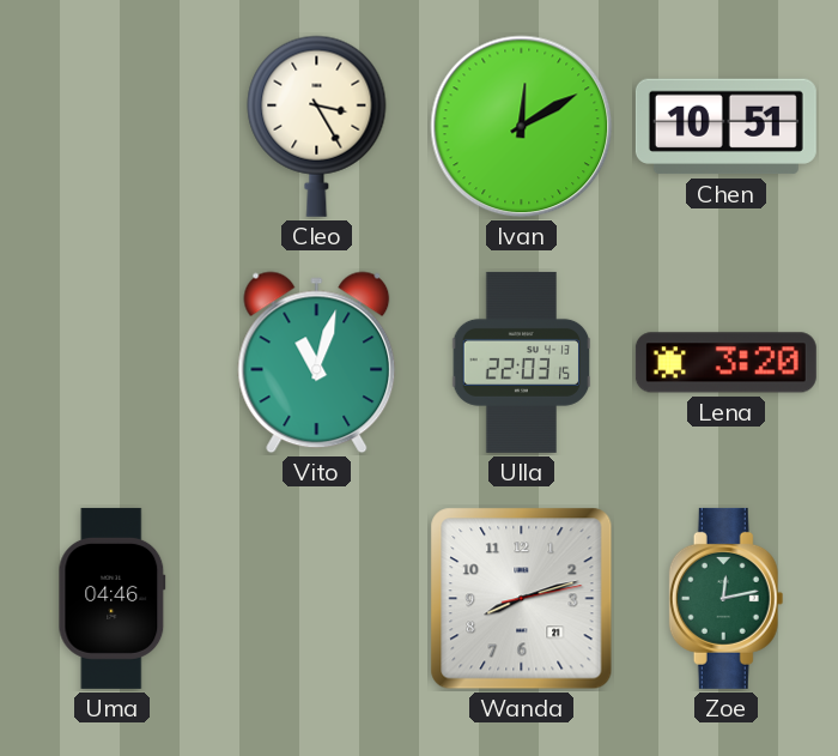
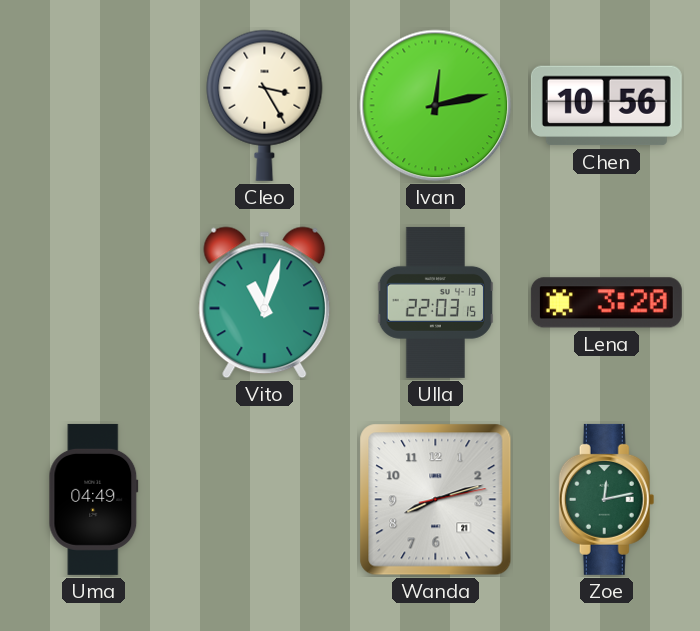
Ivan: 12:10 -> 12:13 (436, 106)
Chen: 10:51 -> 10:56 (606, 106)
Uma: 04:46 -> 04:49 (94, 499)
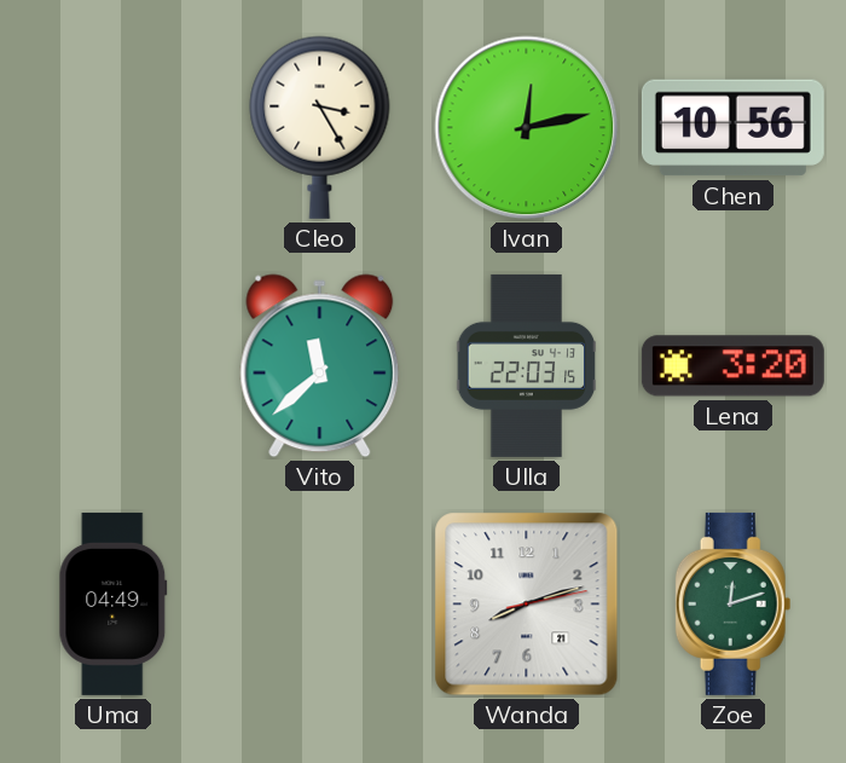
Vito: 11:03 -> 11:38 (320, 366)
Zoe: 12:13 -> 12:12 (734, 603)
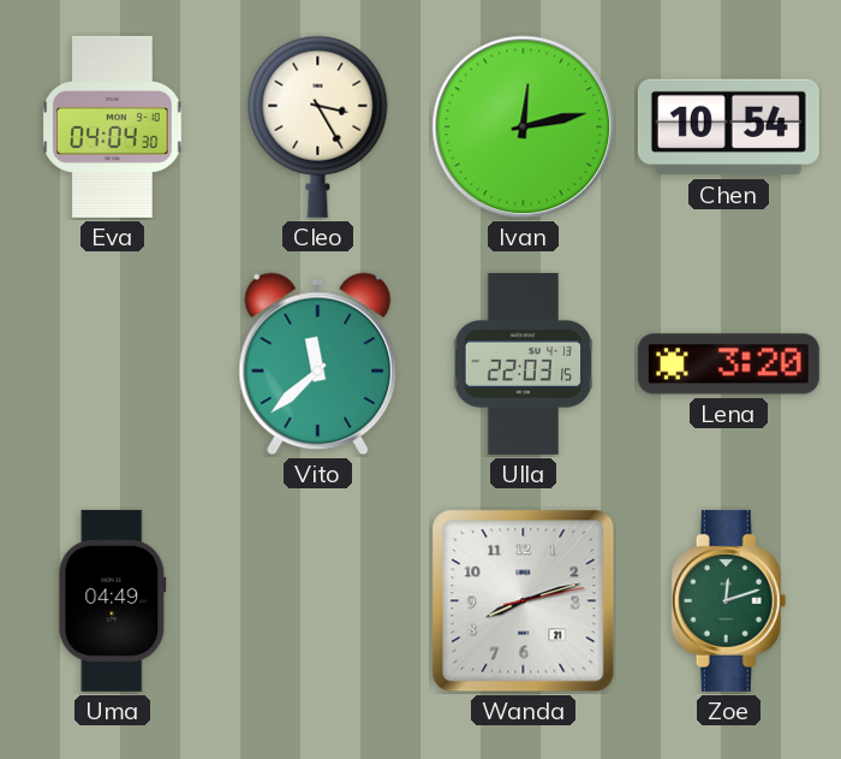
Eva: none -> 04:04 (113, 126)
Chen: 10:56 -> 10:54 (728, 128)
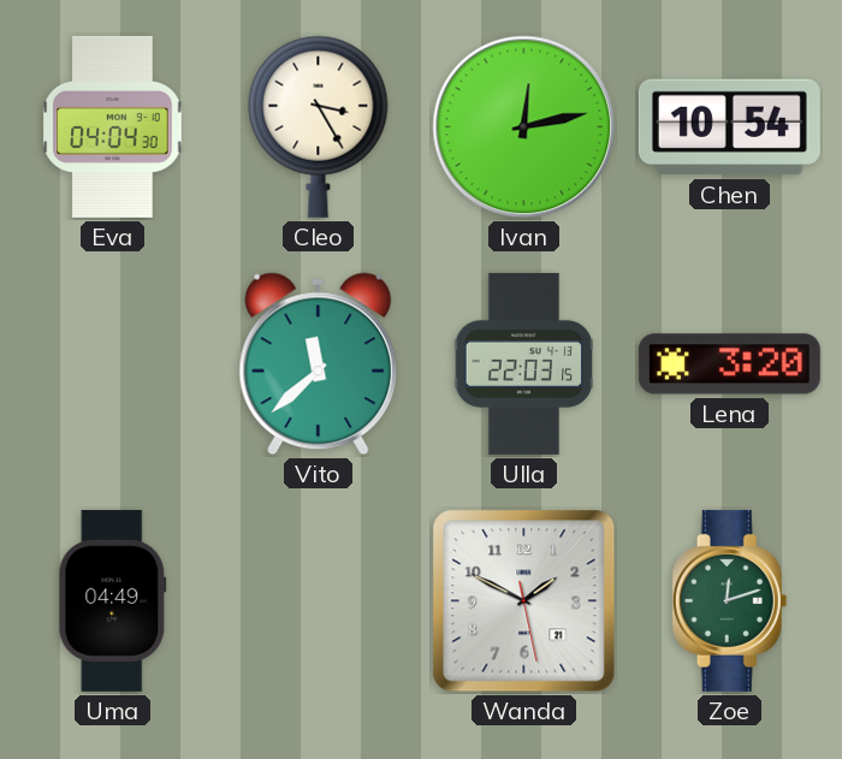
Wanda: 8:12 -> 1:49 (524, 601)
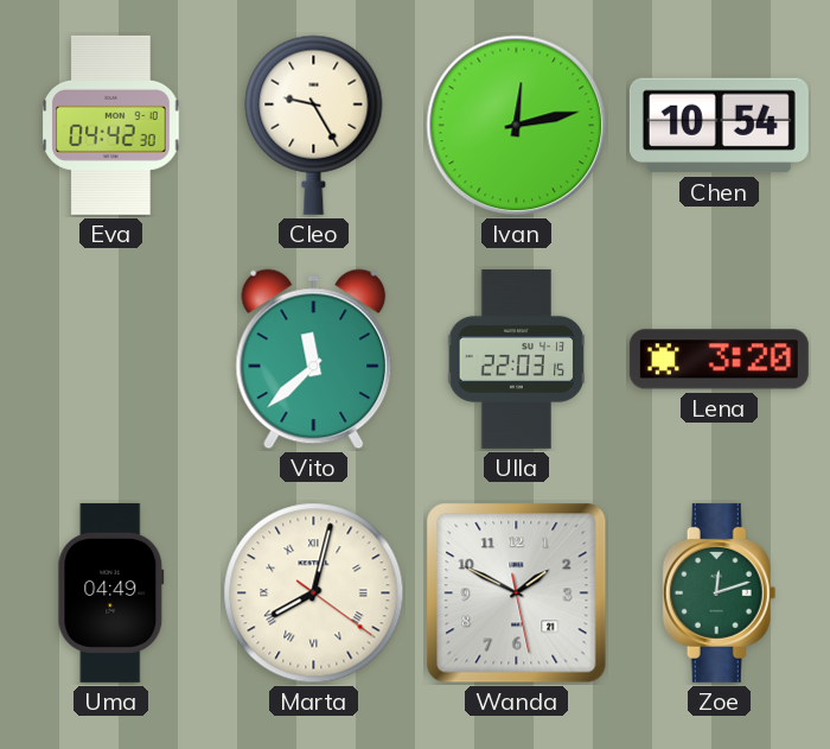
Eva: 04:04 -> 04:42 (111, 125)
Cleo: 3:25 -> 9:25 (314, 125)
Marta: none -> 8:02 (314, 594)
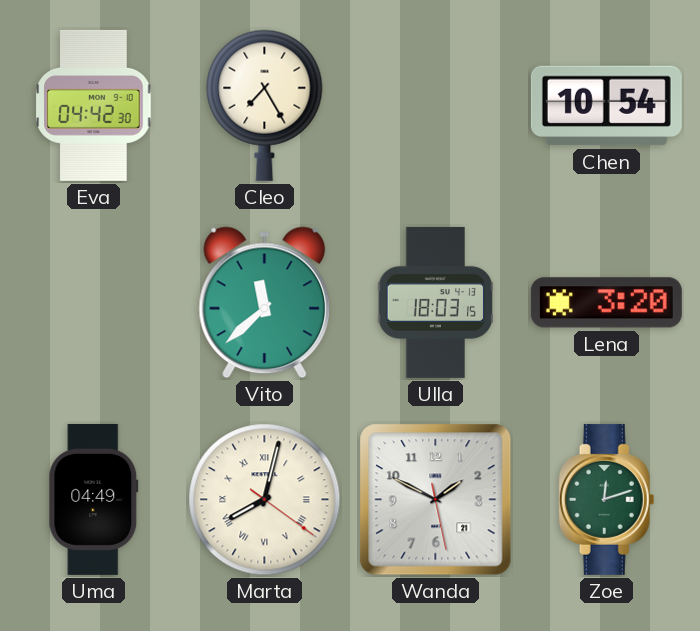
Cleo: 9:25 -> 7:25 (265, 105)
Ivan: 12:13 -> none (517, 126)
Ulla: 22:03 -> 18:03 (436, 302)
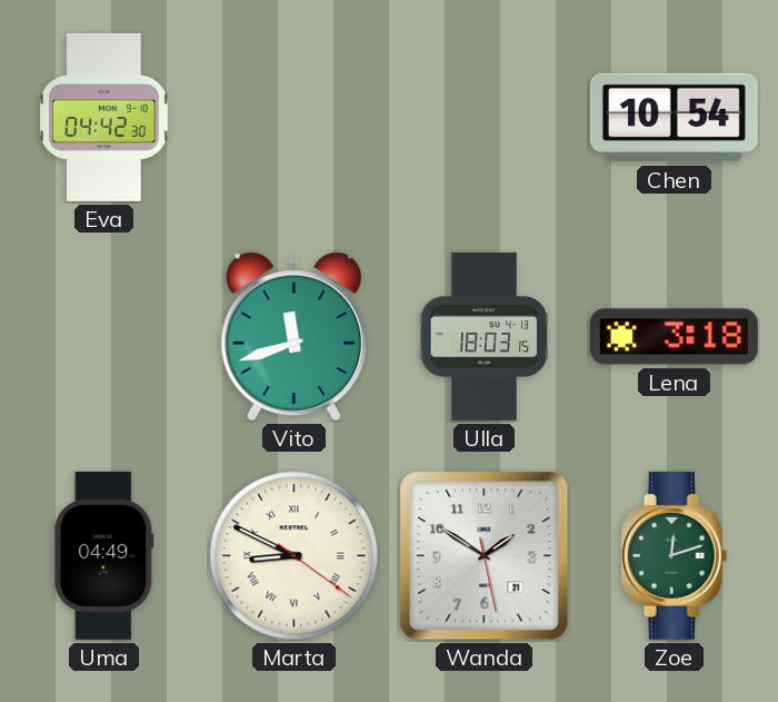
Cleo: 7:25 -> none (265, 105)
Vito: 11:38 -> 11:42 (295, 337)
Lena: 3:20 -> 3:18 (674, 337)
Marta: 8:02 -> 8:49 (295, 556)
Wanda: 1:49 -> 1:50 (485, 556)
